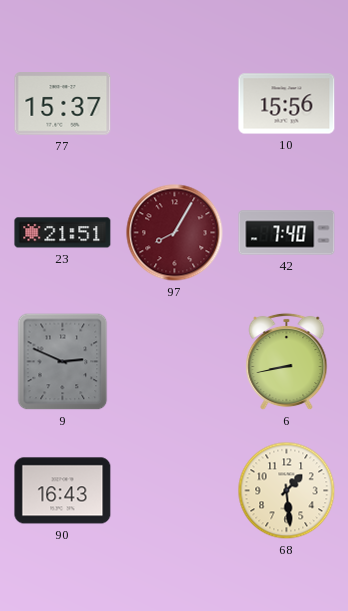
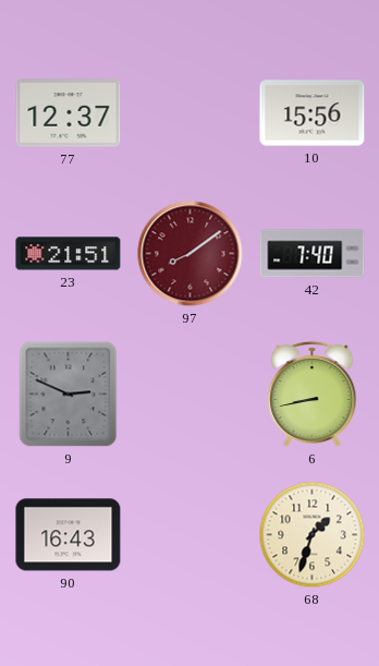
77: 15:37 -> 12:37 (69, 113)
97: 8:05 -> 8:09 (191, 254)
68: 1:29 -> 1:33 (313, 535)
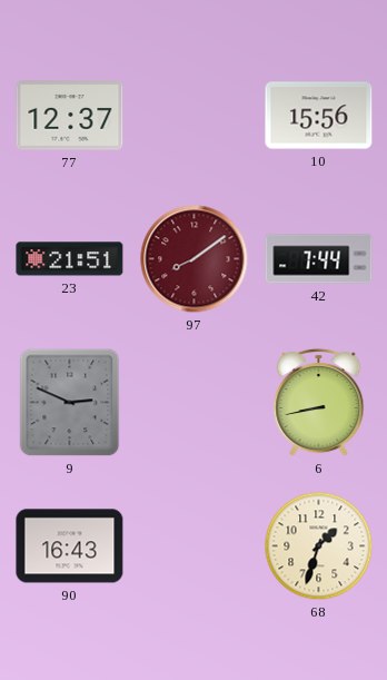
42: 7:40 -> 7:44 (319, 259)
